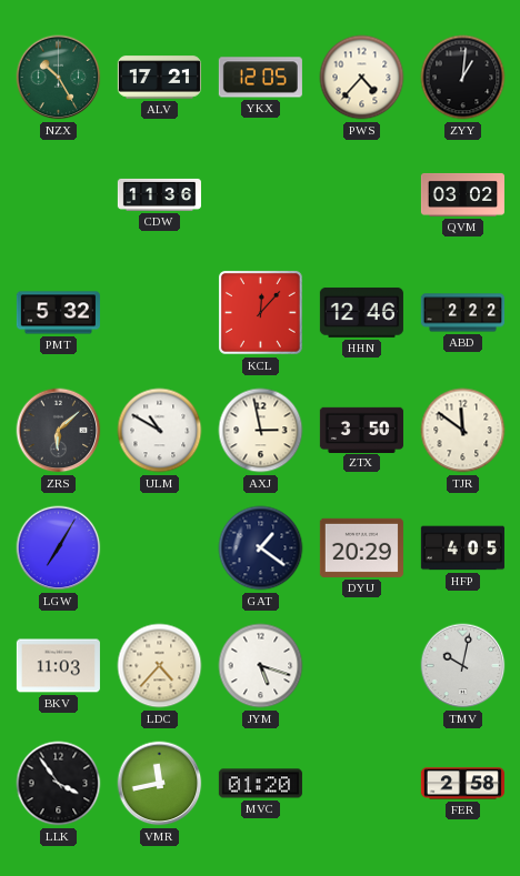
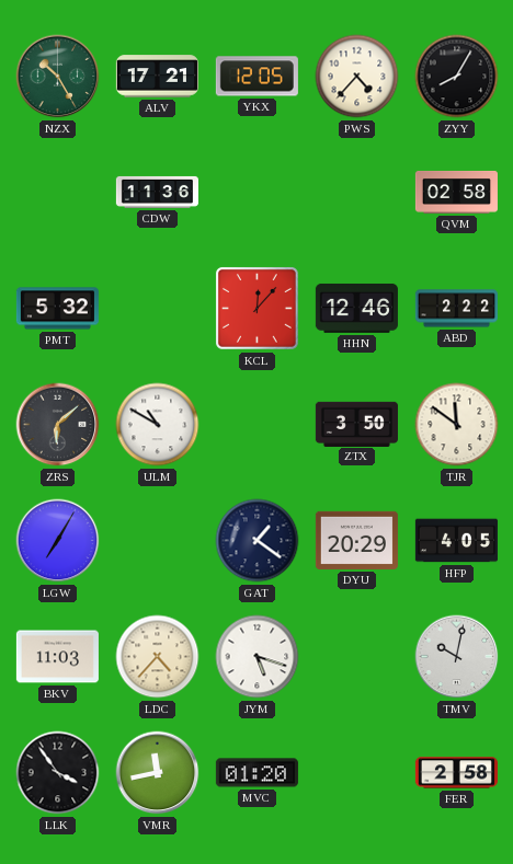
ZYY: 1:01 -> 8:05 (457, 77)
QVM: 03:02 -> 02:58 (456, 192)
AXJ: 2:58 -> none (261, 431)
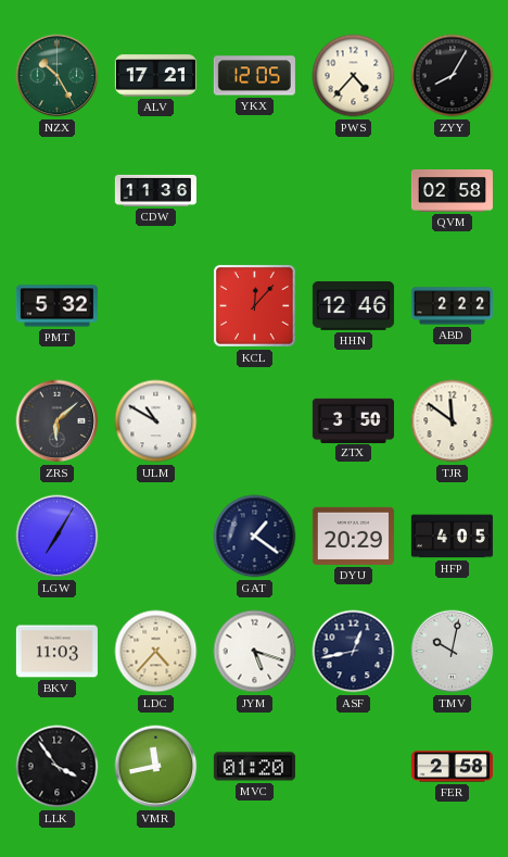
ASF: none -> 12:43 (354, 652)
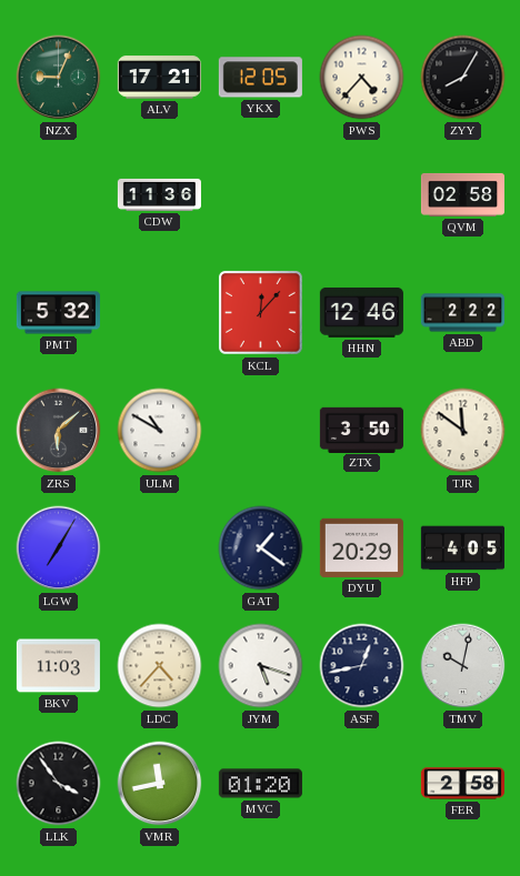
NZX: 10:25 -> 9:04 (59, 78)
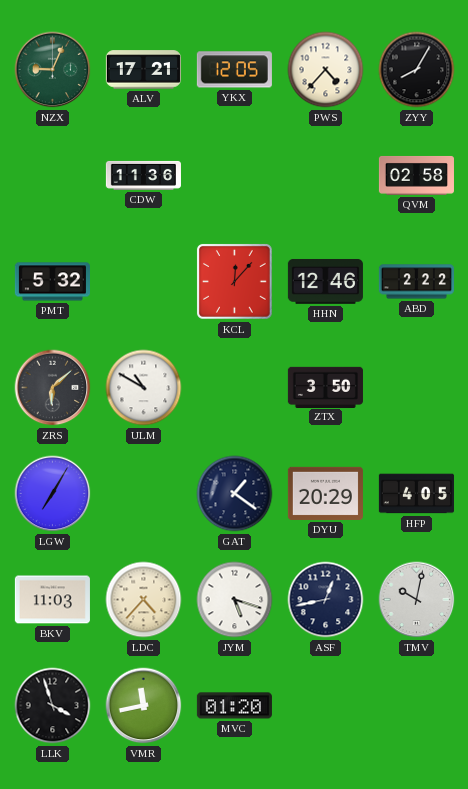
TJR: 11:51 -> none (463, 431)
LLK: 3:54 -> 3:57 (53, 706)
FER: 2:58 -> none (462, 784)
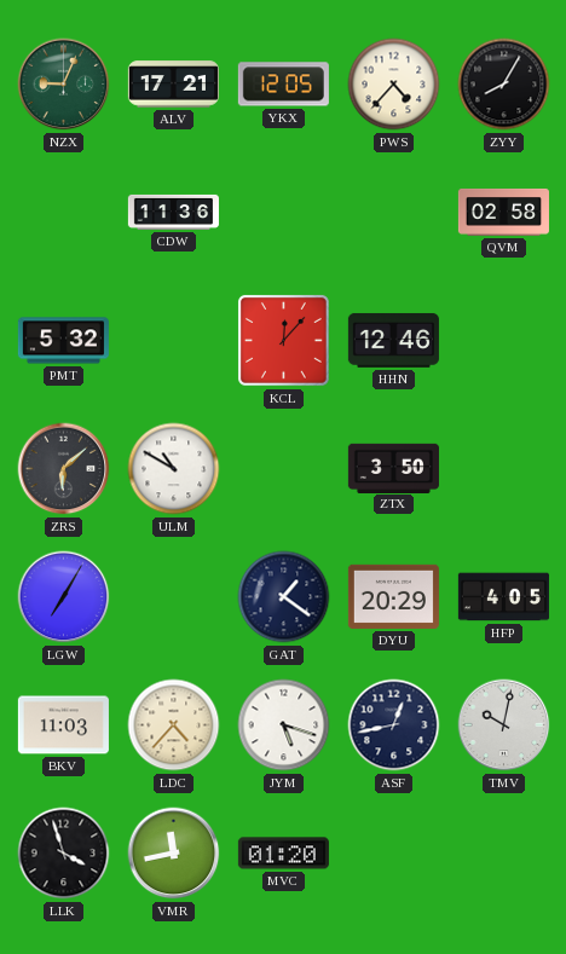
ABD: 2:22 -> none (416, 282)
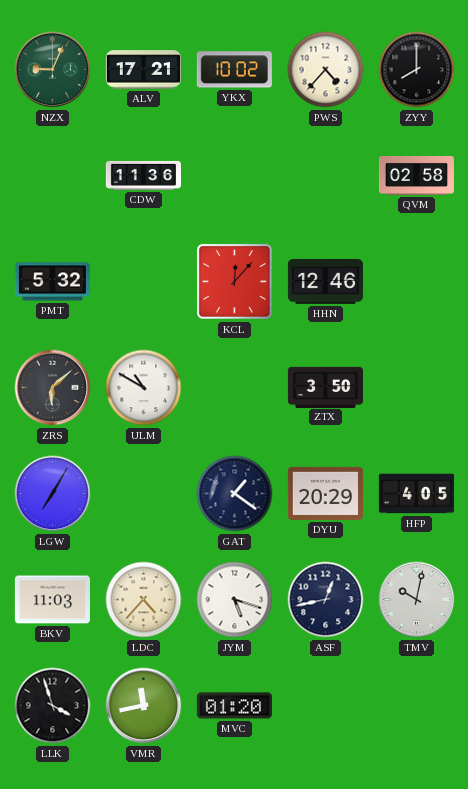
YKX: 12:05 -> 10:02 (234, 70)
ZYY: 8:05 -> 8:00 (417, 70)
